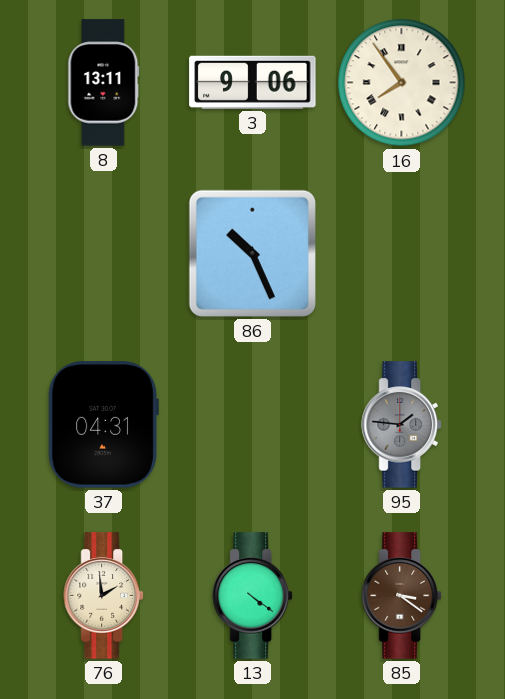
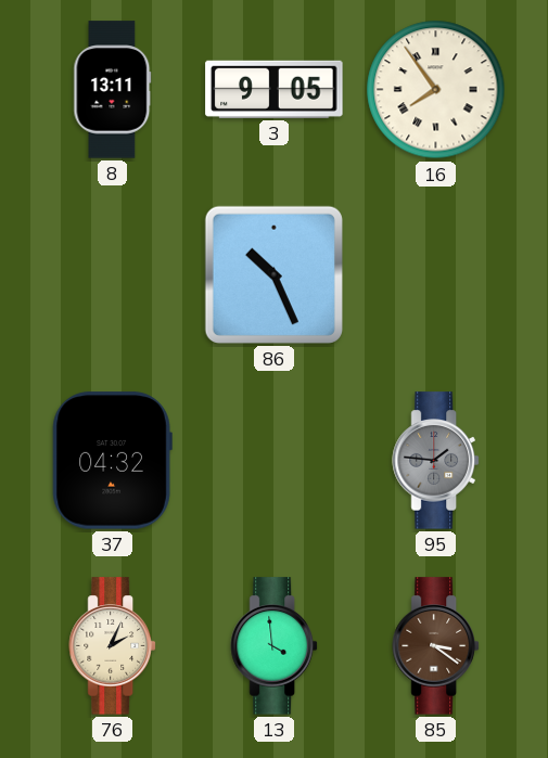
3: 9:06 -> 9:05 (275, 89)
37: 04:31 -> 04:32 (112, 461)
76: 1:59 -> 2:04 (113, 646)
13: 4:21 -> 3:59 (275, 646)
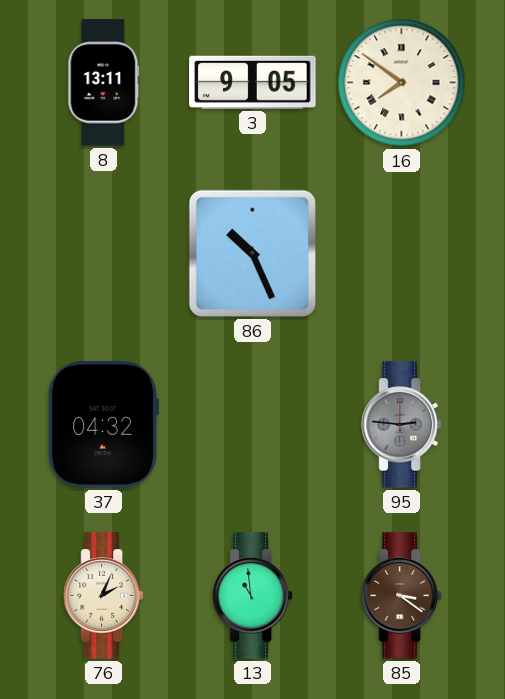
16: 7:54 -> 7:51 (402, 83)
95: 1:46 -> 2:46 (402, 425)
13: 3:59 -> 10:59 (253, 596)
